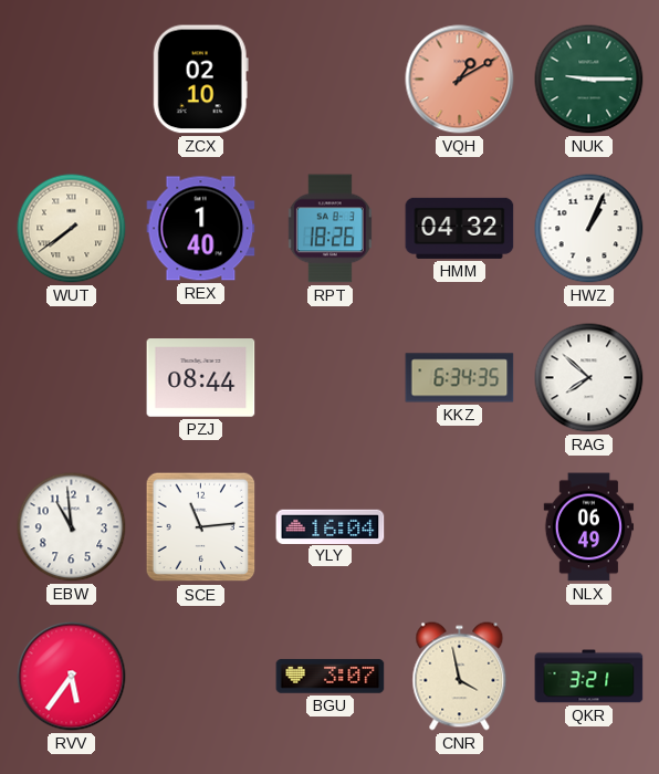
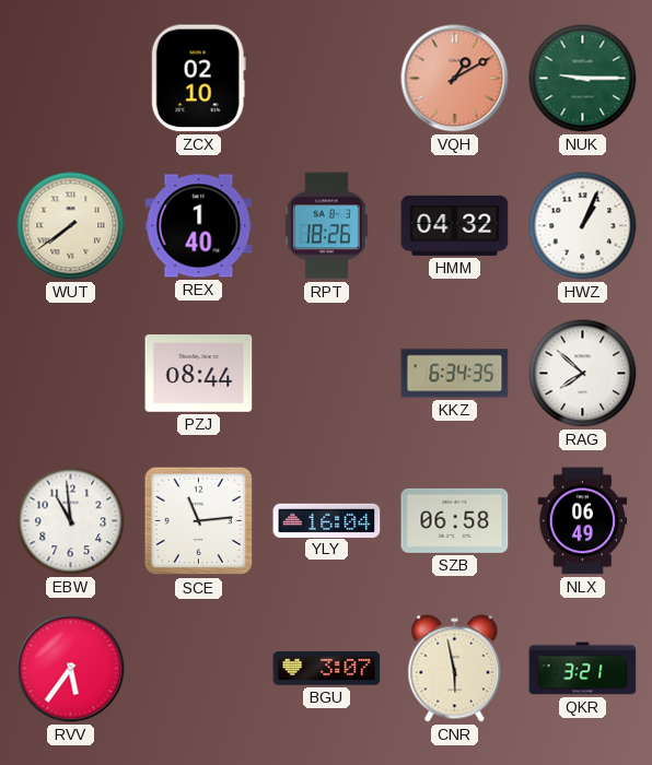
SZB: none -> 06:58 (455, 520)
CNR: 3:58 -> 5:58 (455, 669)
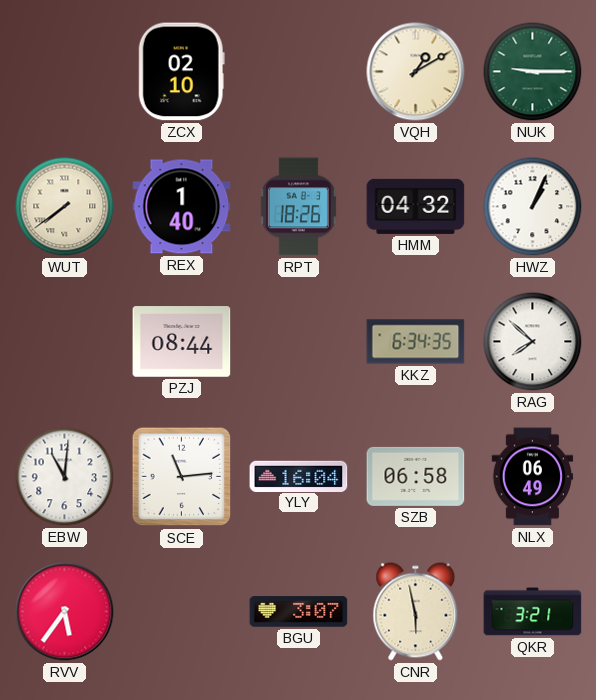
VQH dial: salmon -> cream (416, 72)
EBW: 10:59 -> 11:01 (65, 477)
